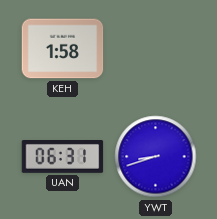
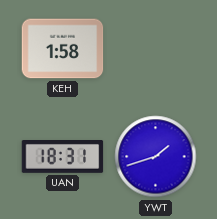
UAN: 06:31 -> 18:31 (63, 157)
YWT: 8:42 -> 1:42 (156, 157)
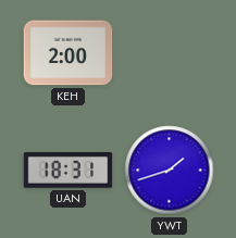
KEH: 1:58 -> 2:00 (69, 53)
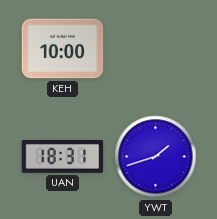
KEH: 2:00 -> 10:00 (63, 49)
